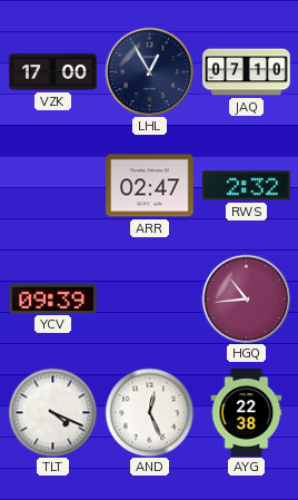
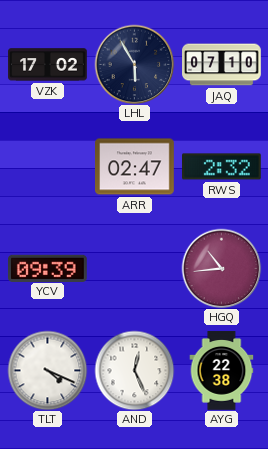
VZK: 17:00 -> 17:02 (48, 65)
LHL: 12:55 -> 5:55 (134, 64)
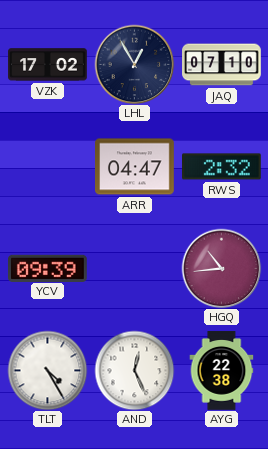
LHL: 5:55 -> 12:55 (134, 64)
ARR: 02:47 -> 04:47 (135, 167)
TLT: 4:19 -> 4:25 (47, 370)
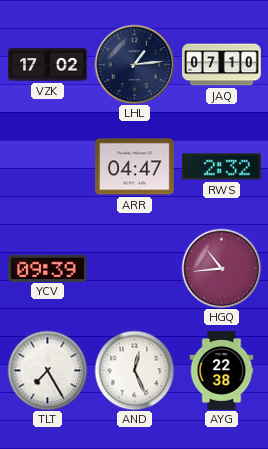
LHL: 12:55 -> 1:14 (134, 64)
TLT: 4:25 -> 7:25 (47, 370)
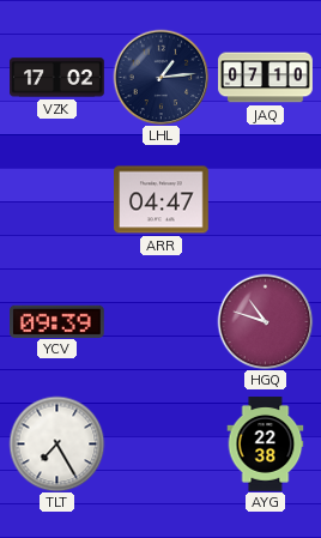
RWS: 2:32 -> none (222, 167)
HGQ: 10:44 -> 10:48 (265, 321)
AND: 12:26 -> none (134, 370)
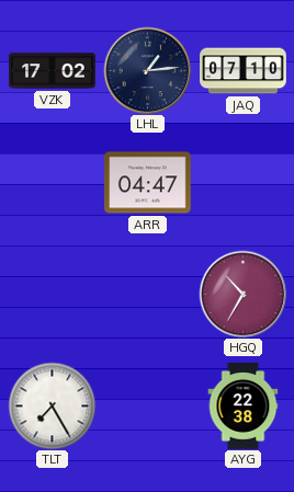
YCV: 09:39 -> none (57, 321)
HGQ: 10:48 -> 10:35 (242, 294)
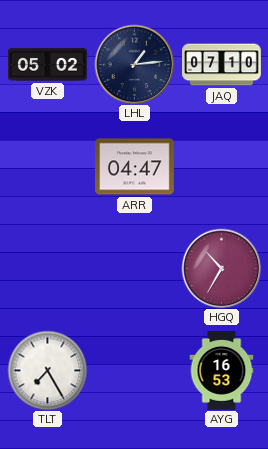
VZK: 17:02 -> 05:02 (48, 65)
AYG: 22:38 -> 16:53 (222, 371)
